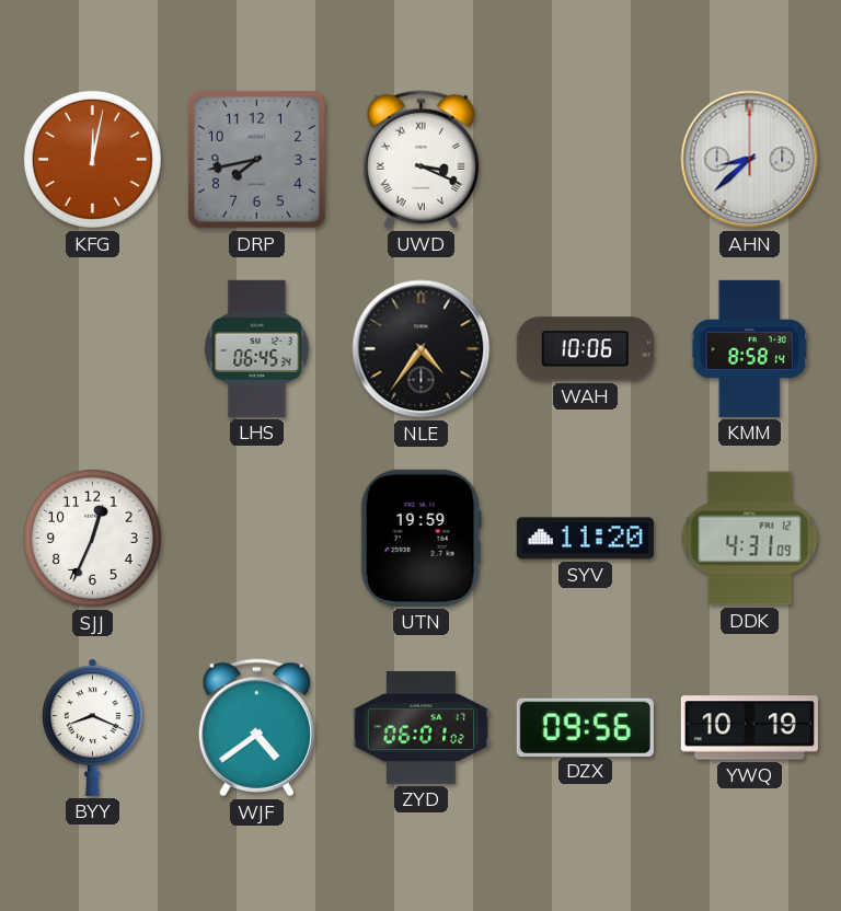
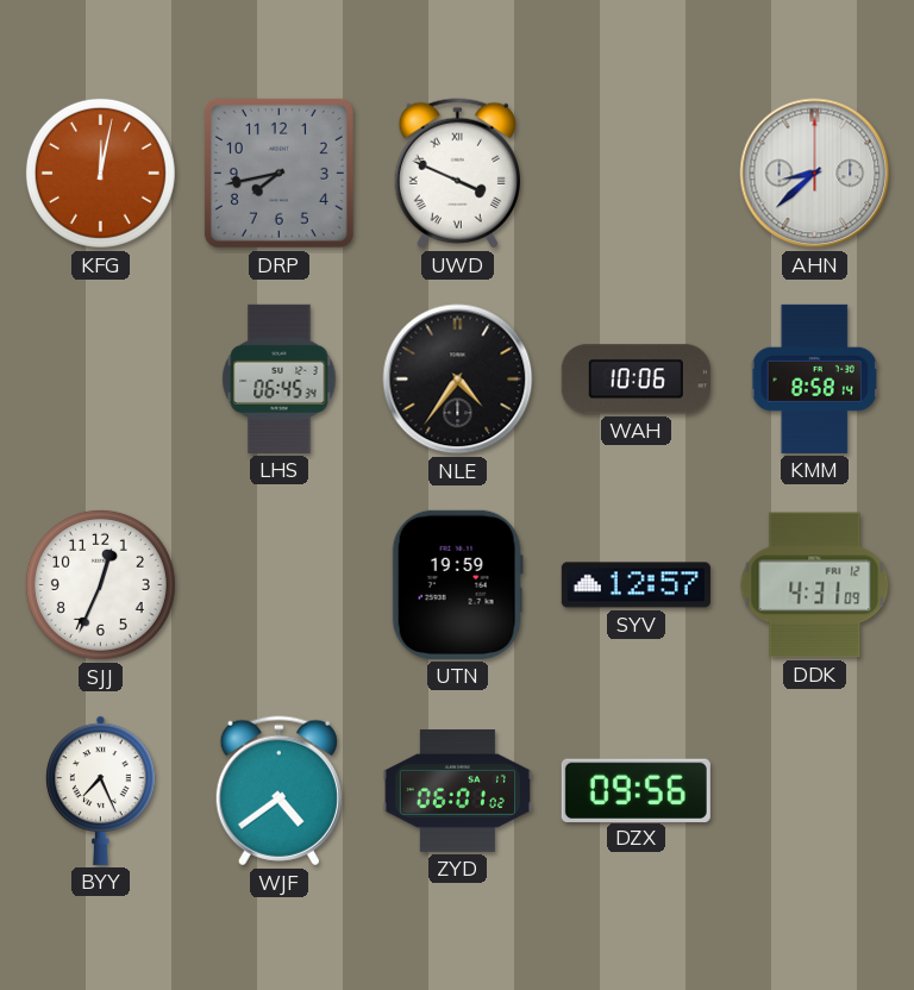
UWD: 3:19 -> 3:49 (457, 174)
SYV: 11:20 -> 12:57 (636, 585)
BYY: 8:19 -> 7:26 (101, 790)
YWQ: 10:19 -> none (749, 728)
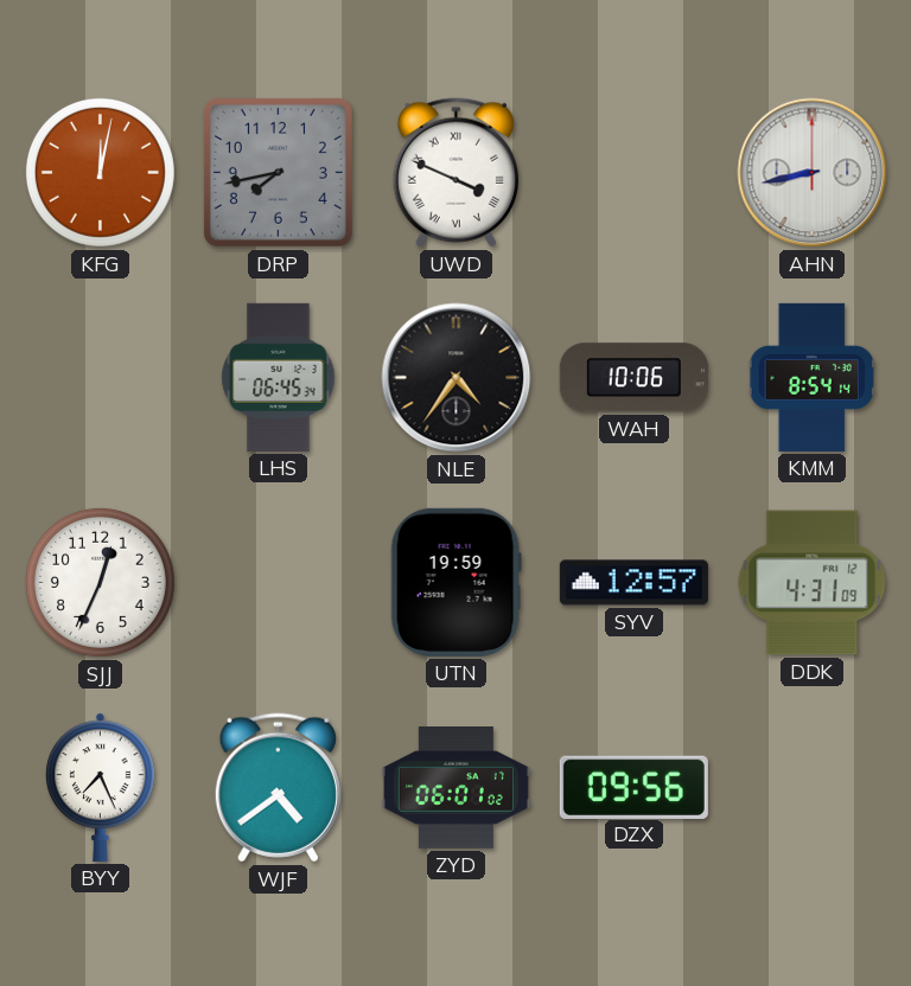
AHN: 8:38 -> 8:43 (813, 173)
KMM: 8:58 -> 8:54 (811, 377)
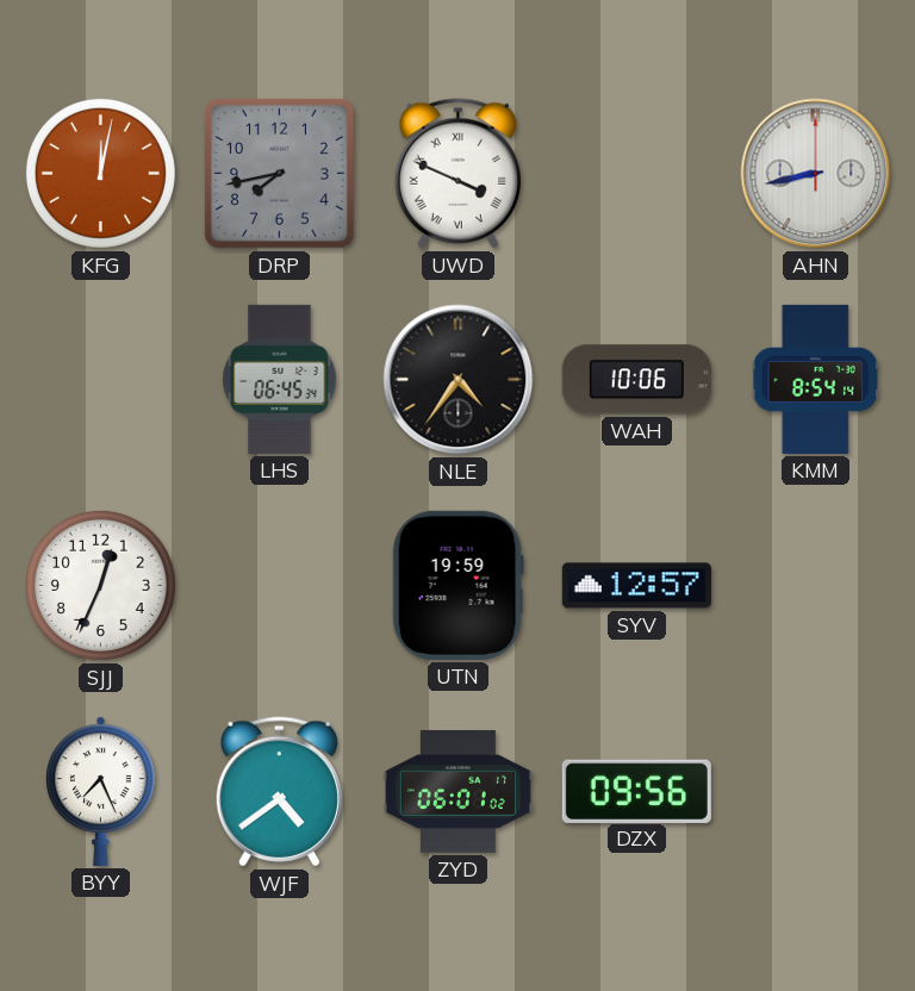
DDK: 4:31 -> none (813, 583)
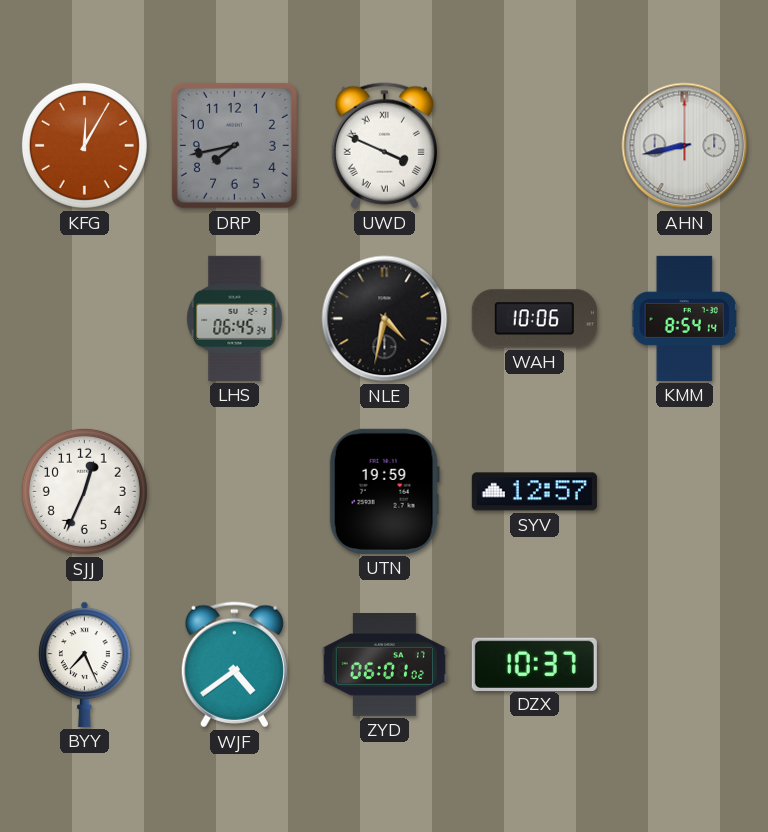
KFG: 12:02 -> 12:05 (84, 145)
NLE: 4:36 -> 4:32 (385, 319)
DZX: 09:56 -> 10:37 (534, 664)
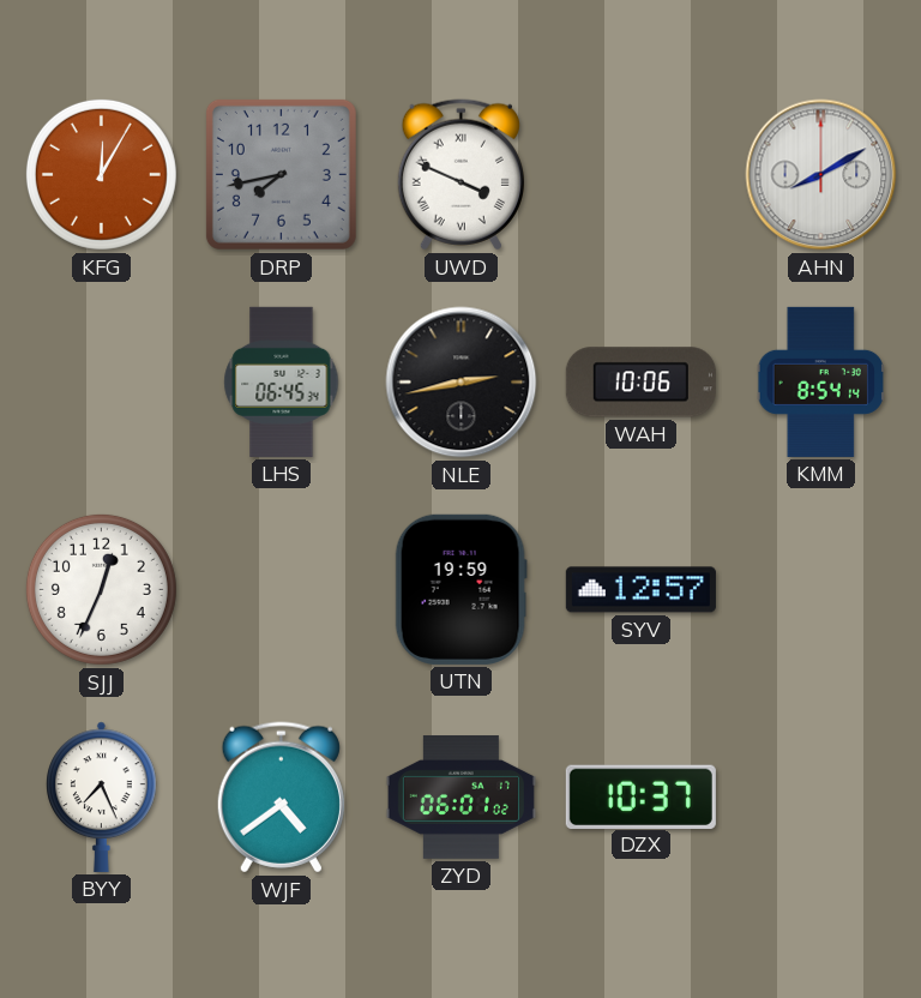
AHN: 8:43 -> 8:10 (821, 175)
NLE: 4:32 -> 2:43 (462, 383)
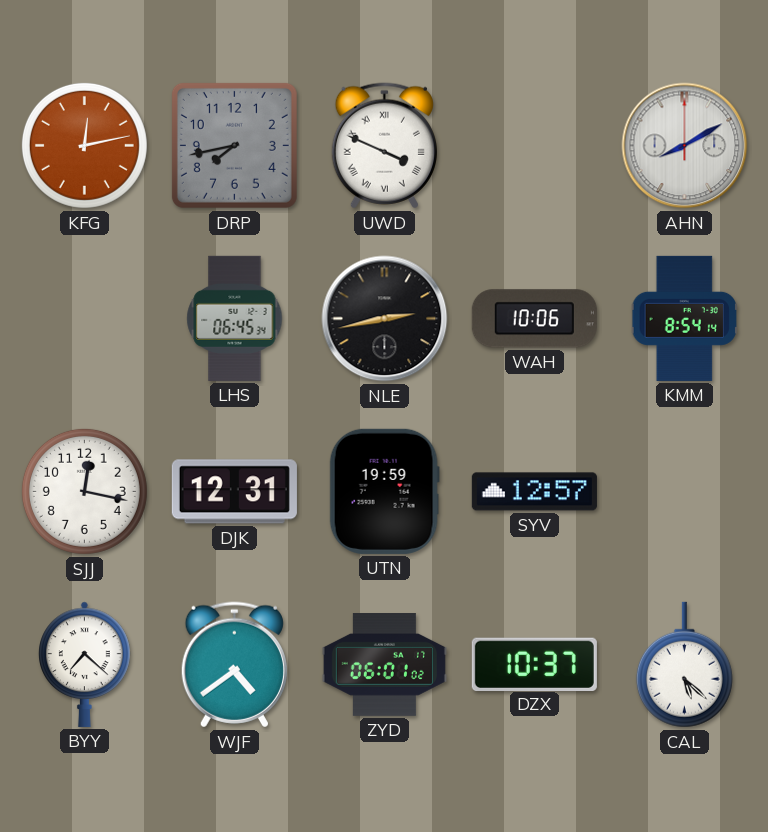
KFG: 12:05 -> 12:13 (84, 145)
SJJ: 12:34 -> 12:17 (84, 491)
DJK: none -> 12:31 (234, 492)
BYY: 7:26 -> 7:22 (85, 664)
CAL: none -> 5:22 (684, 665)
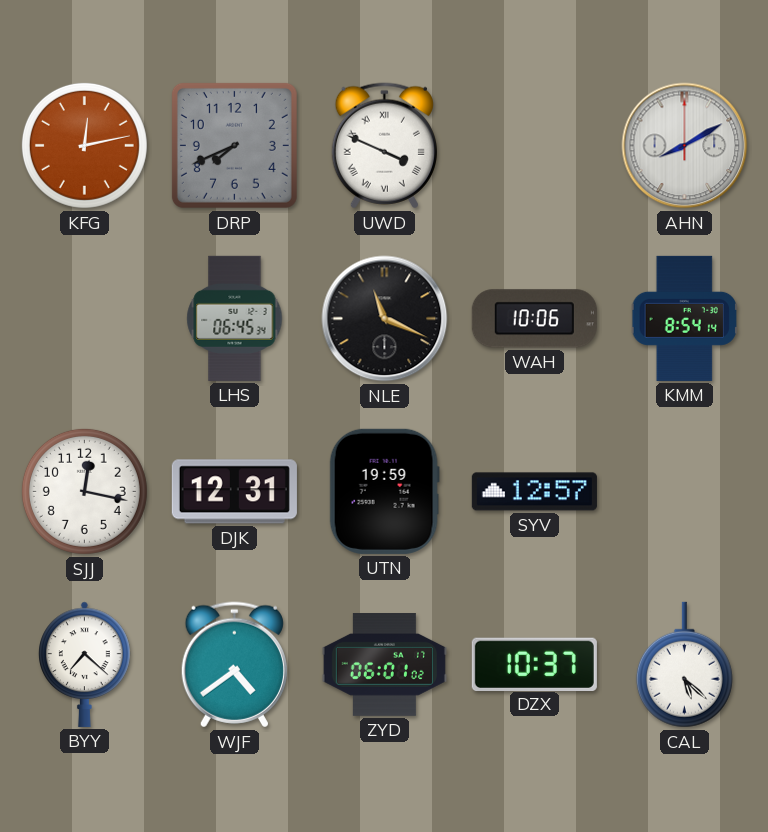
DRP: 7:43 -> 7:41 (234, 145)
NLE: 2:43 -> 11:19 (385, 319)
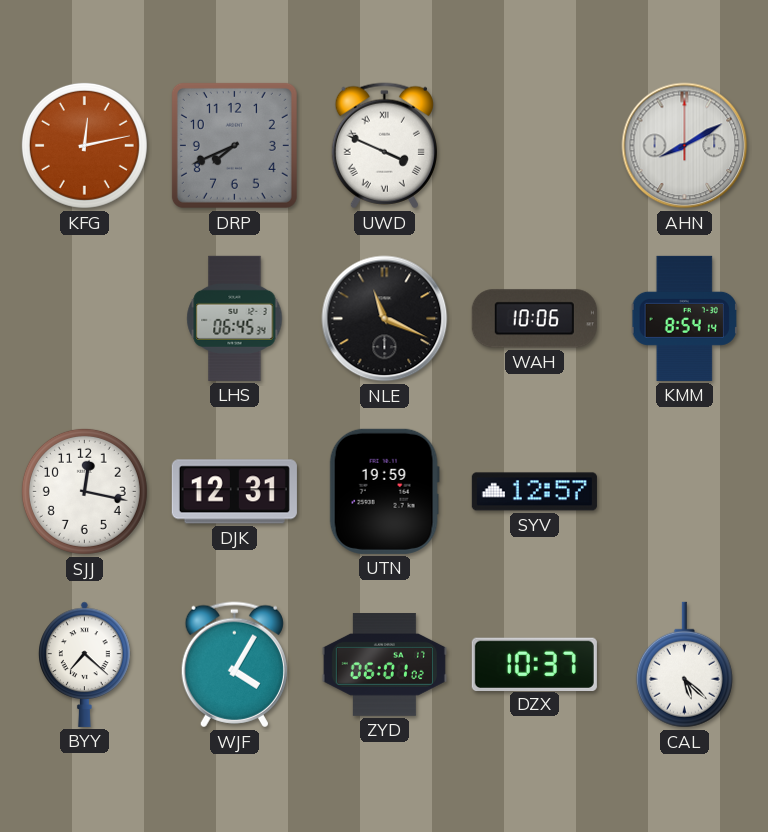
WJF: 4:39 -> 4:05 (234, 665)
